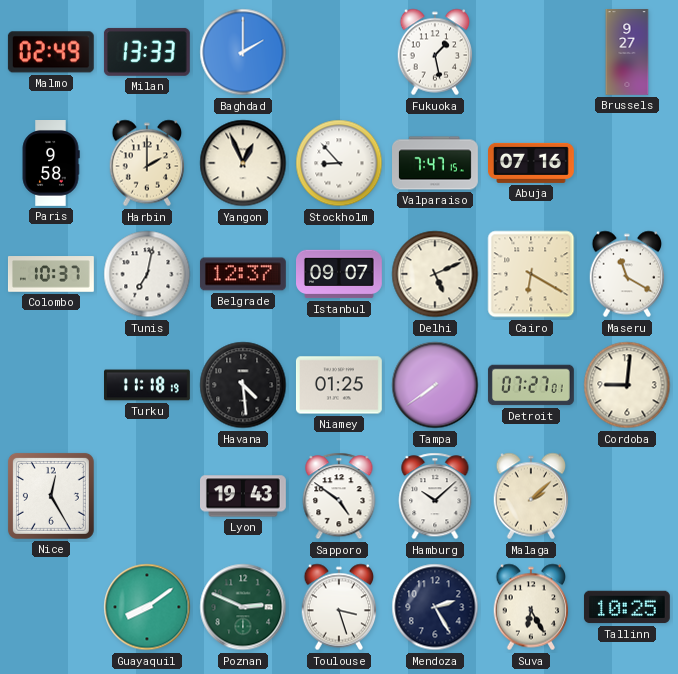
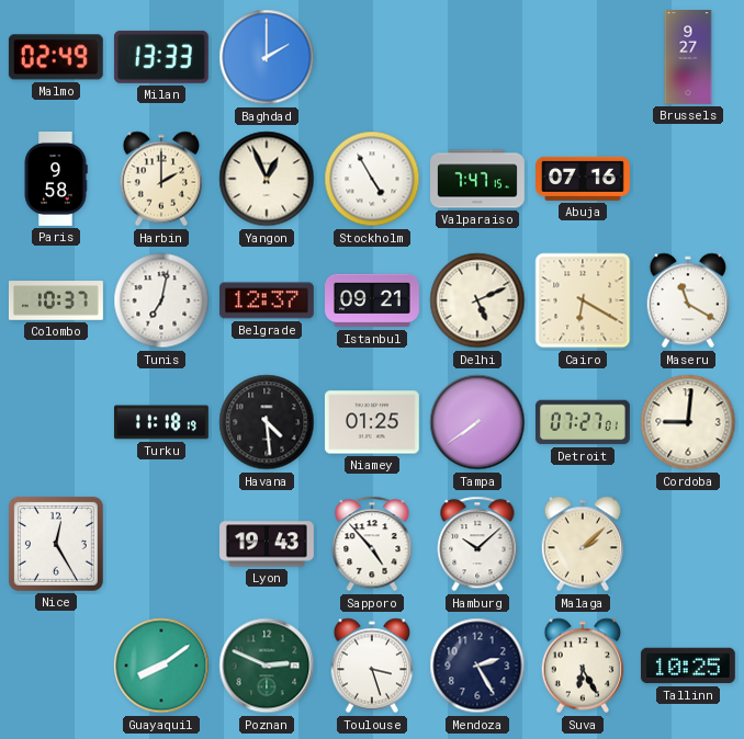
Fukuoka: 1:28 -> none (435, 52)
Stockholm: 8:53 -> 4:55 (372, 179)
Istanbul: 09:07 -> 09:21 (373, 300)
Sapporo: 4:51 -> 4:53 (372, 544)
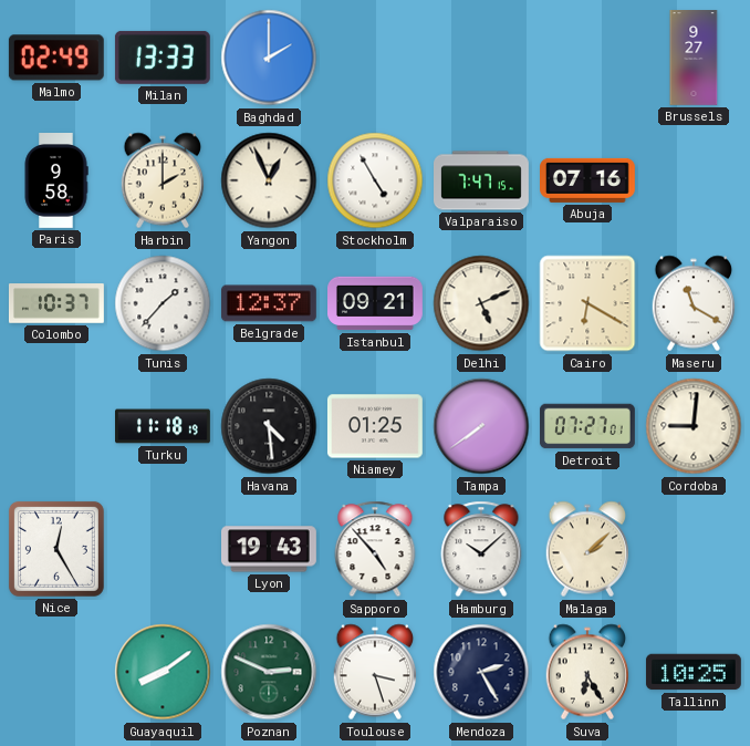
Tunis: 7:02 -> 1:37 (163, 303)
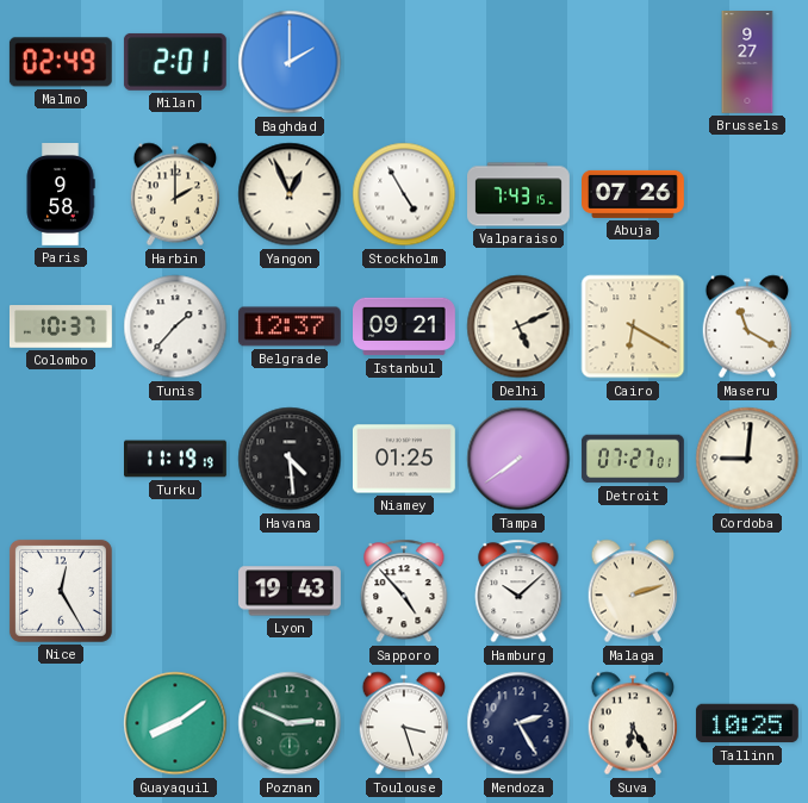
Milan: 13:33 -> 2:01 (175, 62)
Valparaiso: 7:47 -> 7:43 (520, 194)
Abuja: 07:16 -> 07:26 (634, 194)
Turku: 11:18 -> 11:19 (176, 459)
Malaga: 2:08 -> 2:12 (633, 591)
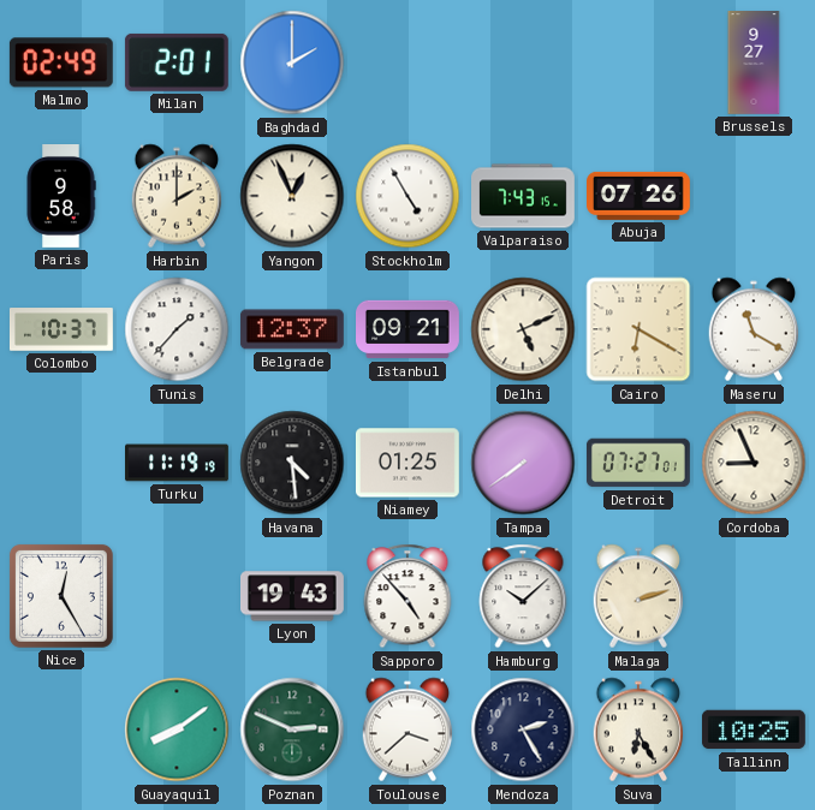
Cordoba: 9:01 -> 8:56 (754, 463)
Toulouse: 3:27 -> 3:38 (407, 729)
